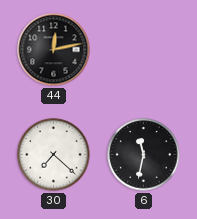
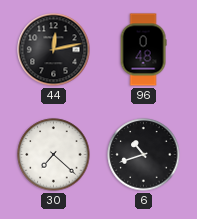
96: none -> 0:48 (143, 50)
6: 11:32 -> 10:42 (144, 155)
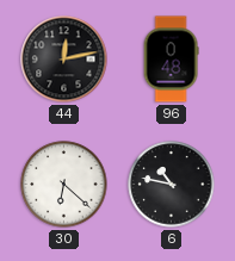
30: 7:22 -> 6:22 (64, 185)
6: 10:42 -> 10:47 (172, 185)
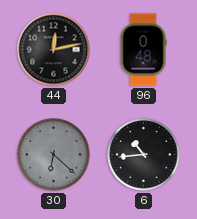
30 dial: white -> grey (54, 155)
6: 10:47 -> 10:44 (144, 155)
